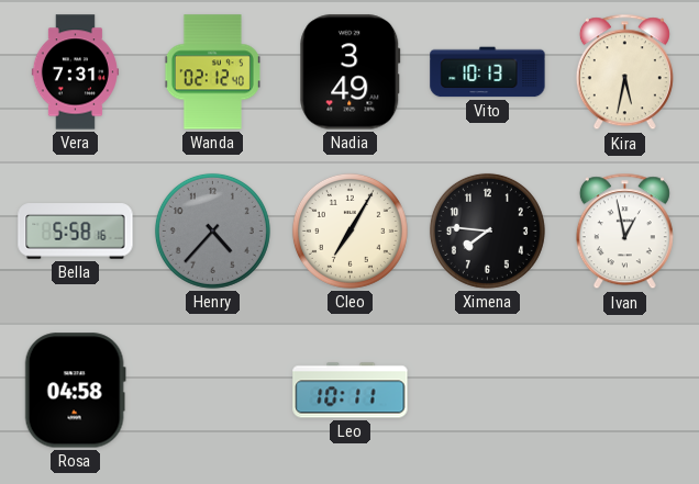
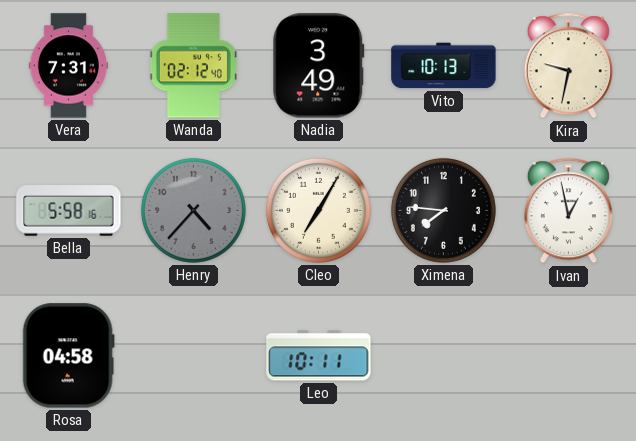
Kira: 5:32 -> 9:32 (568, 66)
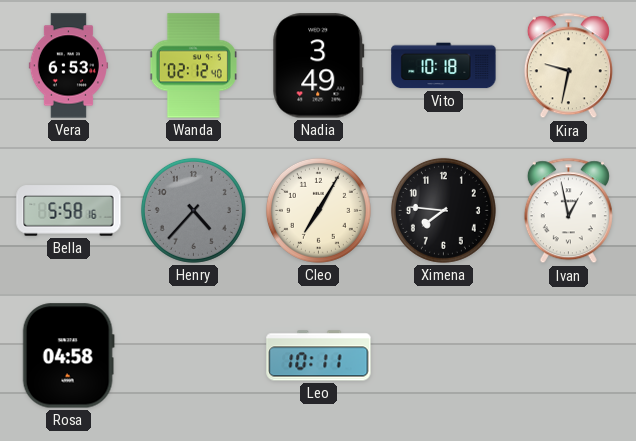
Vera: 7:31 -> 6:53 (68, 66)
Vito: 10:13 -> 10:18 (444, 66)
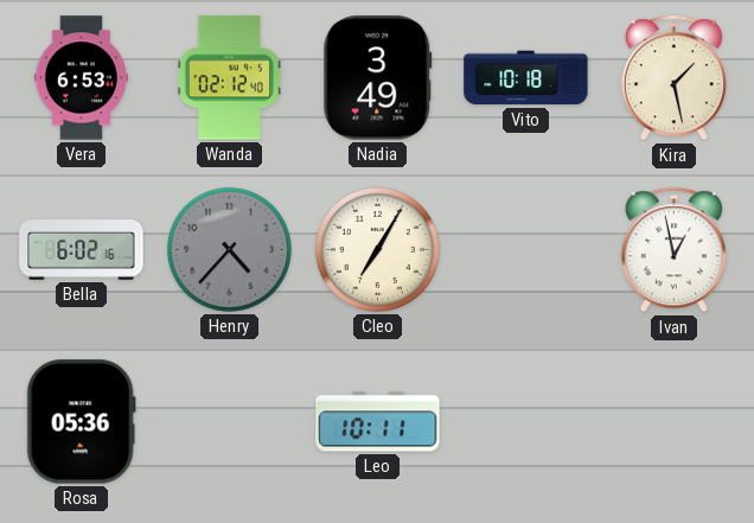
Kira: 9:32 -> 1:28 (673, 78)
Bella: 5:58 -> 6:02 (82, 250)
Ximena: 7:46 -> none (443, 210)
Rosa: 04:58 -> 05:36 (81, 422)
